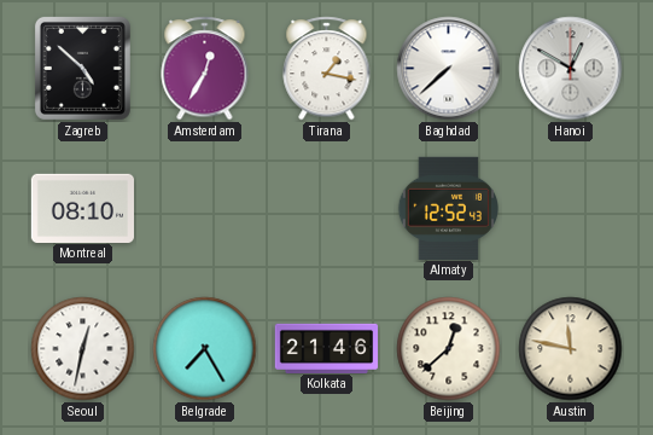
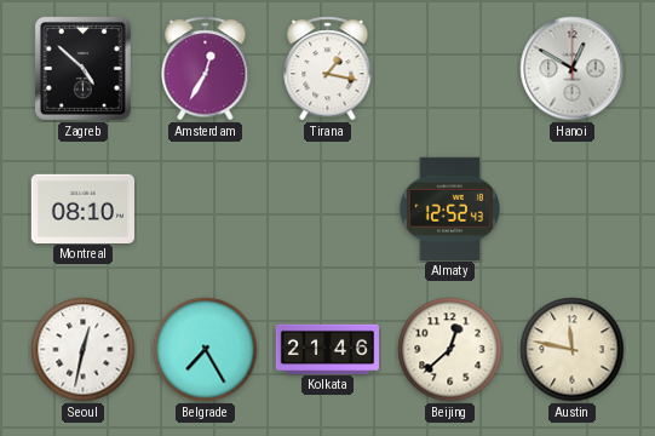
Baghdad: 7:38 -> none (449, 69)
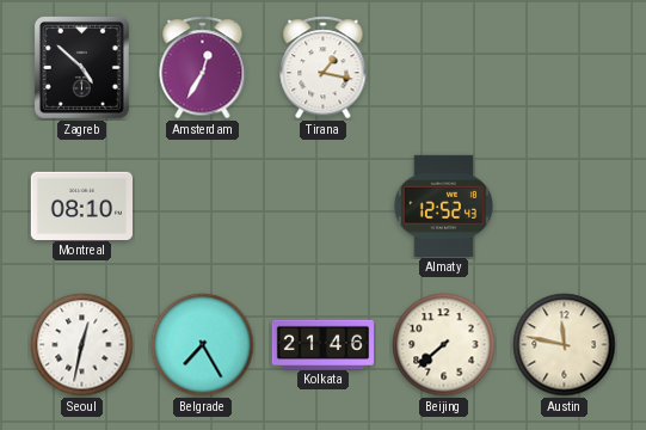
Hanoi: 12:50 -> none (573, 69)
Beijing: 12:38 -> 7:38 (444, 345)
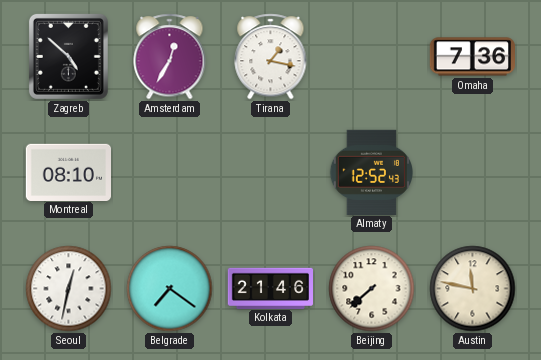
Omaha: none -> 7:36 (472, 57)
Belgrade: 7:25 -> 7:21 (170, 289)
